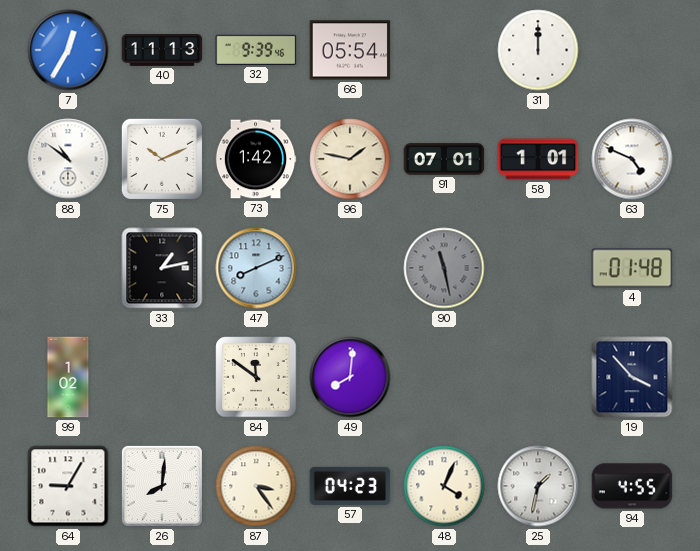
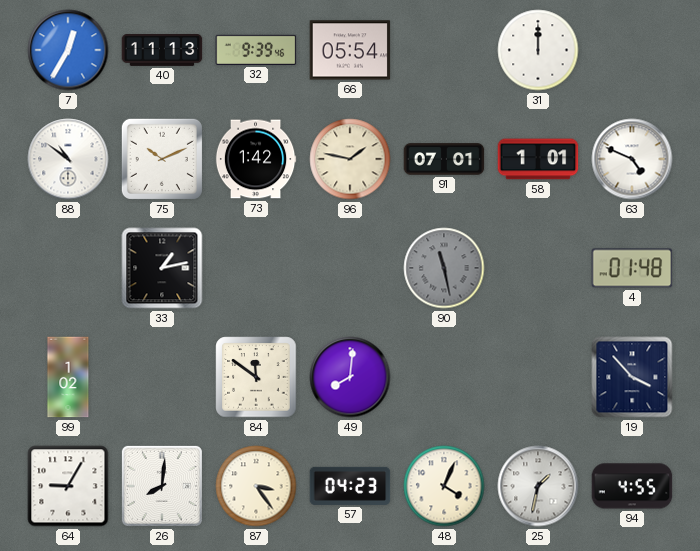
47: 8:11 -> none (256, 268)
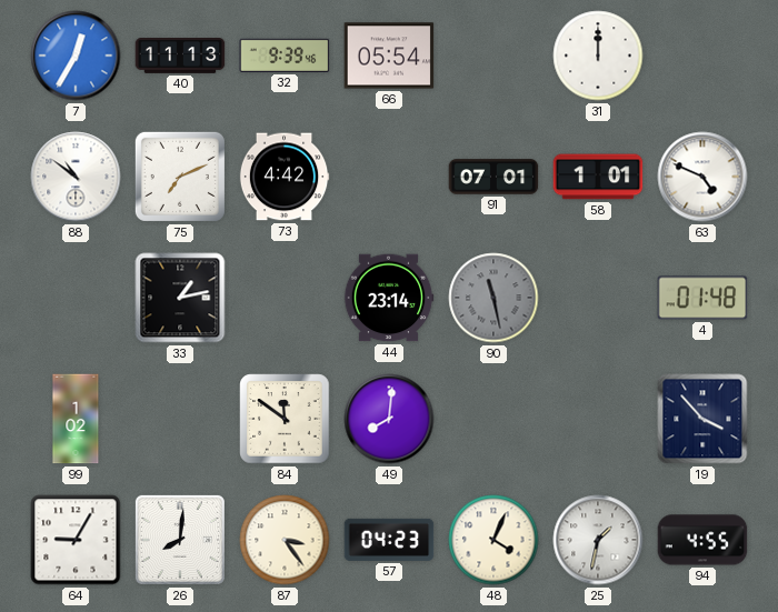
75: 10:11 -> 7:11 (180, 177)
73: 1:42 -> 4:42 (285, 177)
96: 1:47 -> none (350, 159)
44: none -> 23:14 (389, 298)
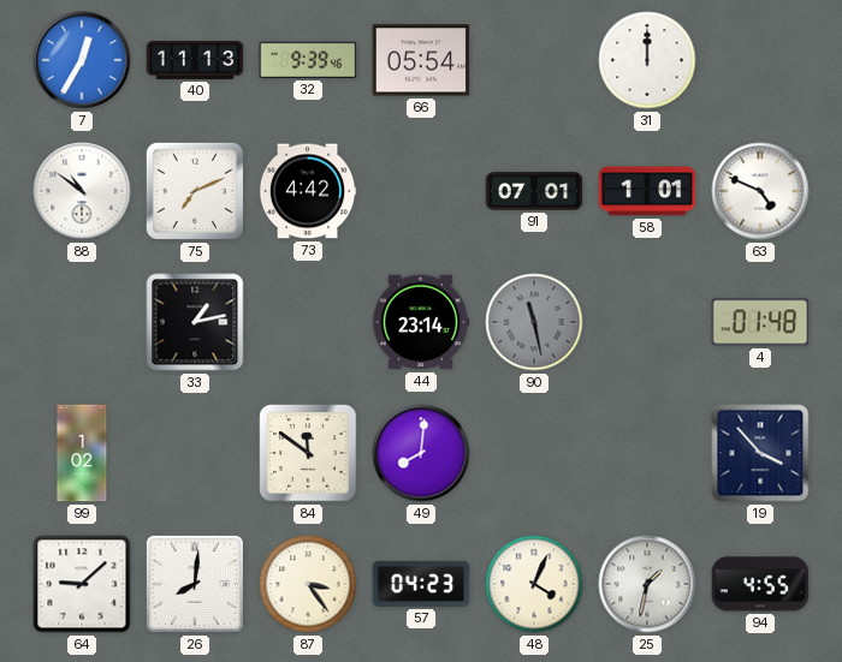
64: 9:05 -> 9:08 (82, 584)
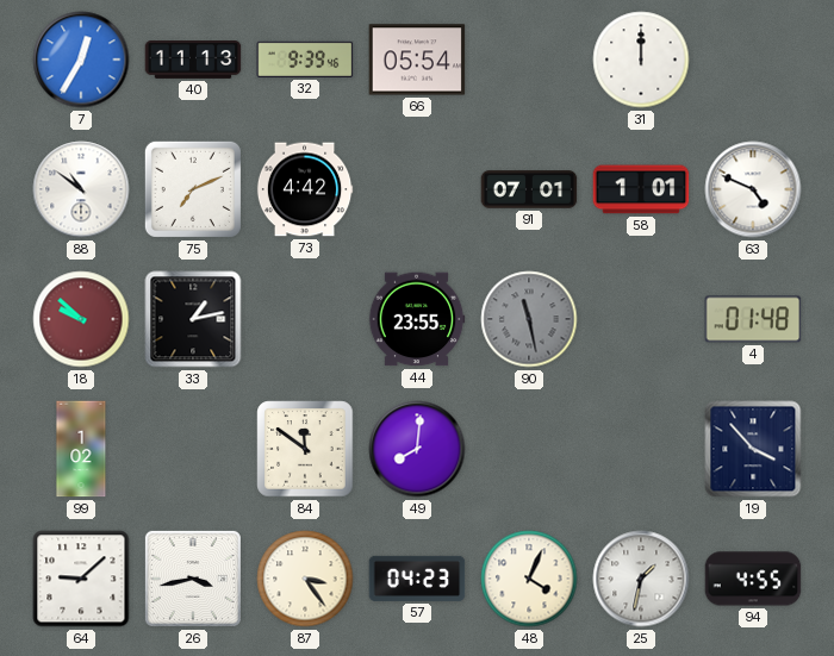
18: none -> 9:52 (81, 319)
44: 23:14 -> 23:55 (417, 319)
26: 8:01 -> 3:43 (193, 579)
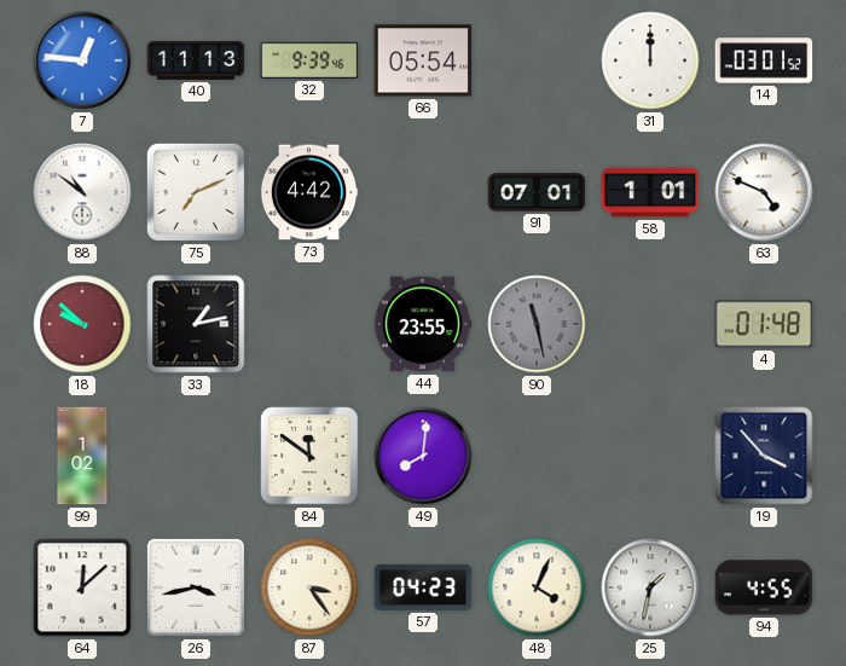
7: 12:35 -> 12:46 (82, 60)
14: none -> 03:01 (764, 60)
64: 9:08 -> 12:08 (82, 587)
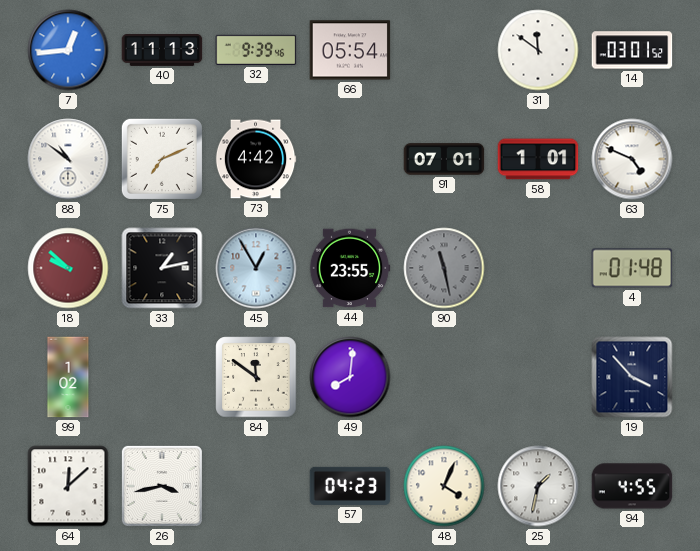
7: 12:46 -> 12:44 (68, 50)
31: 12:00 -> 11:51 (538, 50)
45: none -> 12:55 (256, 268)
87: 3:24 -> none (309, 587)
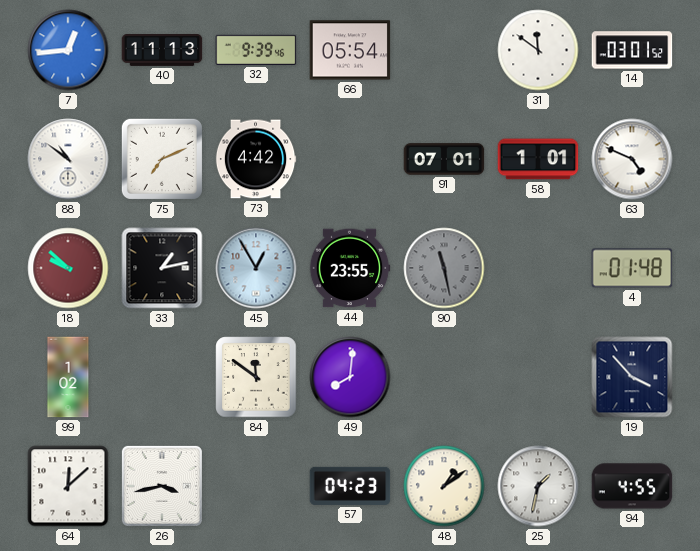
48: 4:04 -> 1:09 (444, 486)
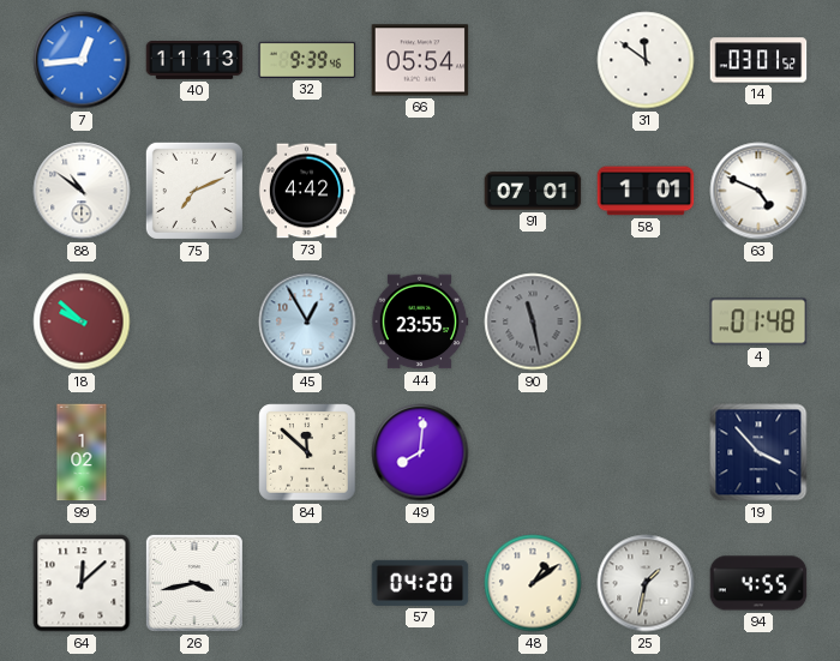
33: 1:13 -> none (162, 268)
84: 11:51 -> 11:52 (307, 452)
57: 04:23 -> 04:20 (420, 583)
